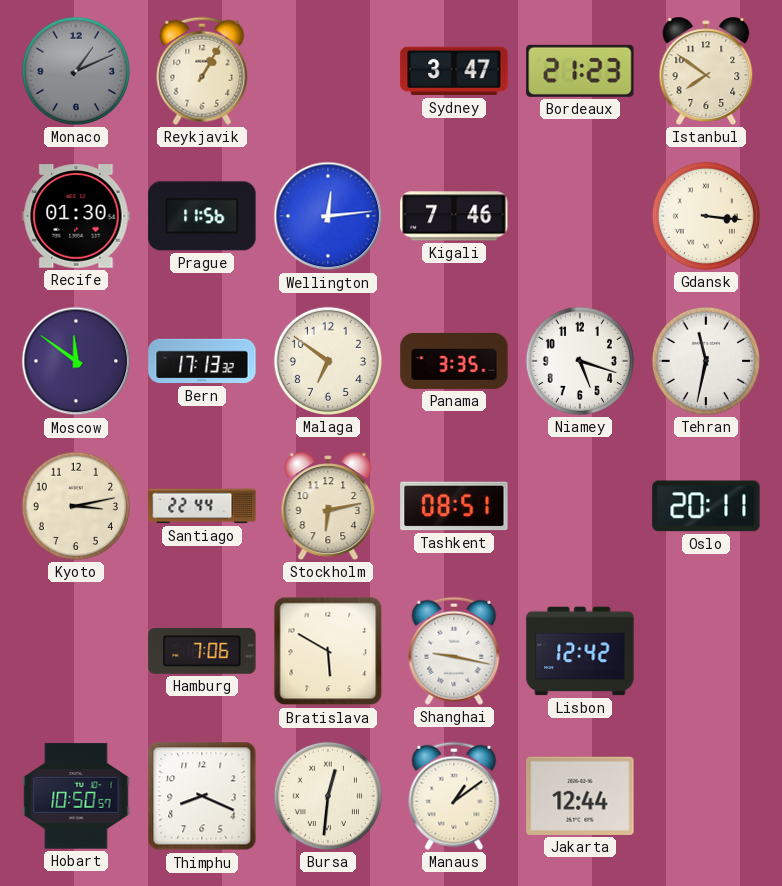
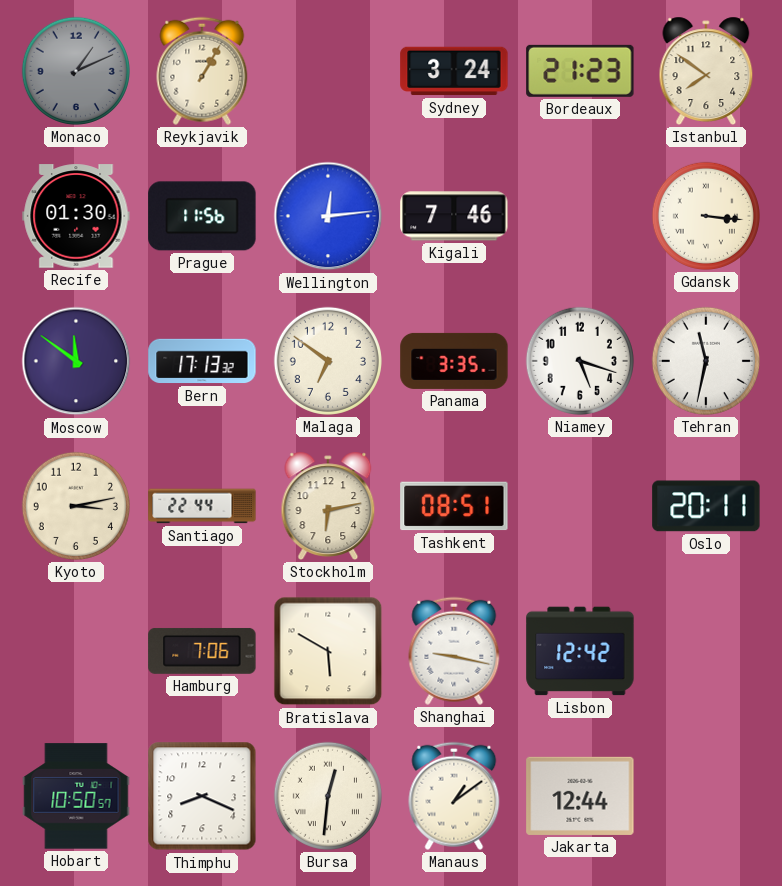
Sydney: 3:47 -> 3:24 (454, 71)
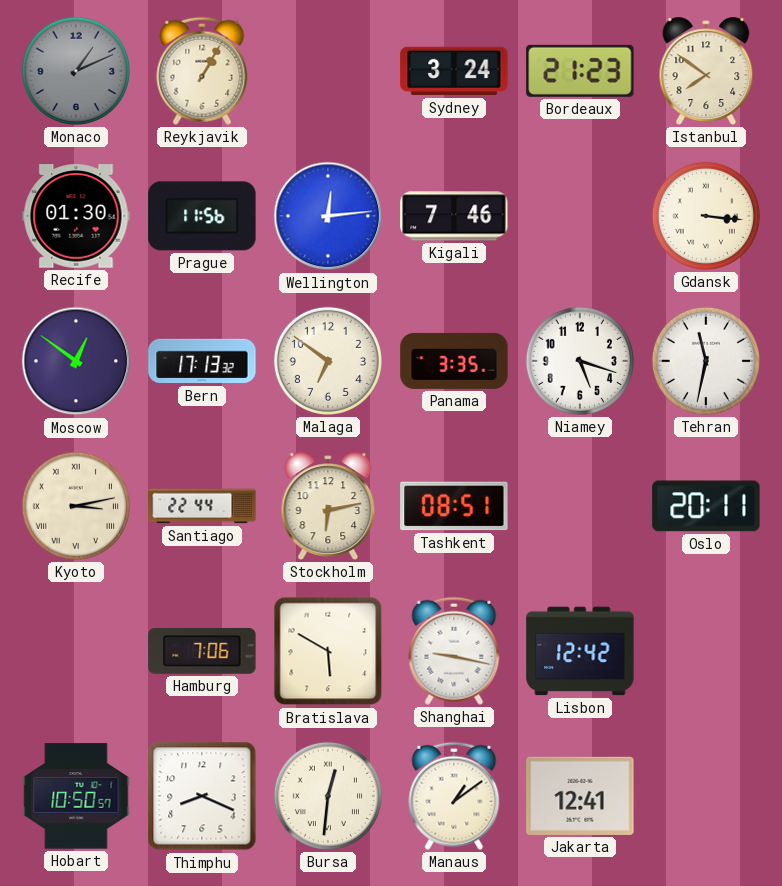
Moscow: 11:51 -> 12:51 (76, 361)
Kyoto numerals: Arabic -> Roman (76, 506)
Jakarta: 12:44 -> 12:41 (580, 796)
